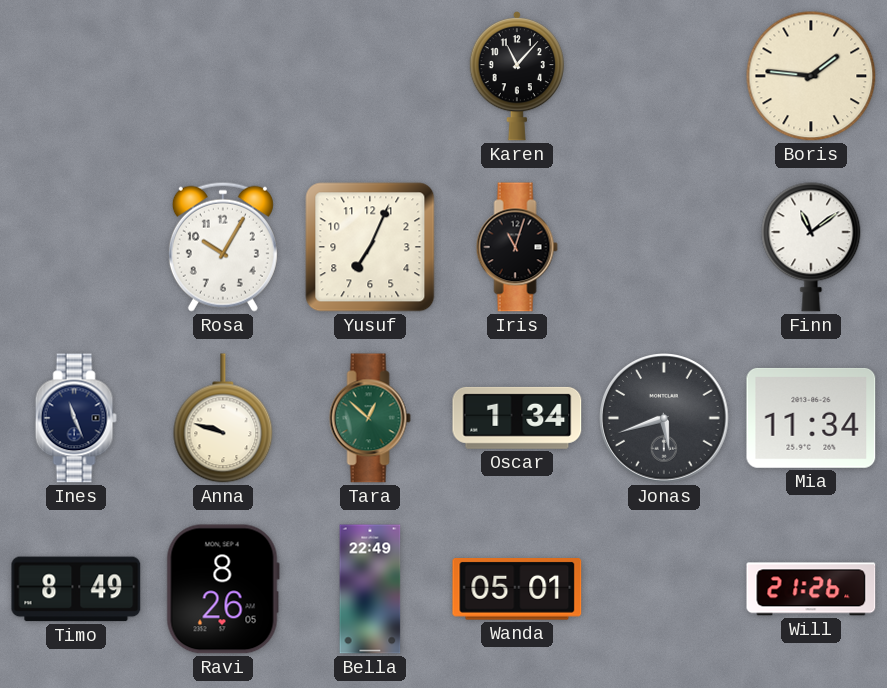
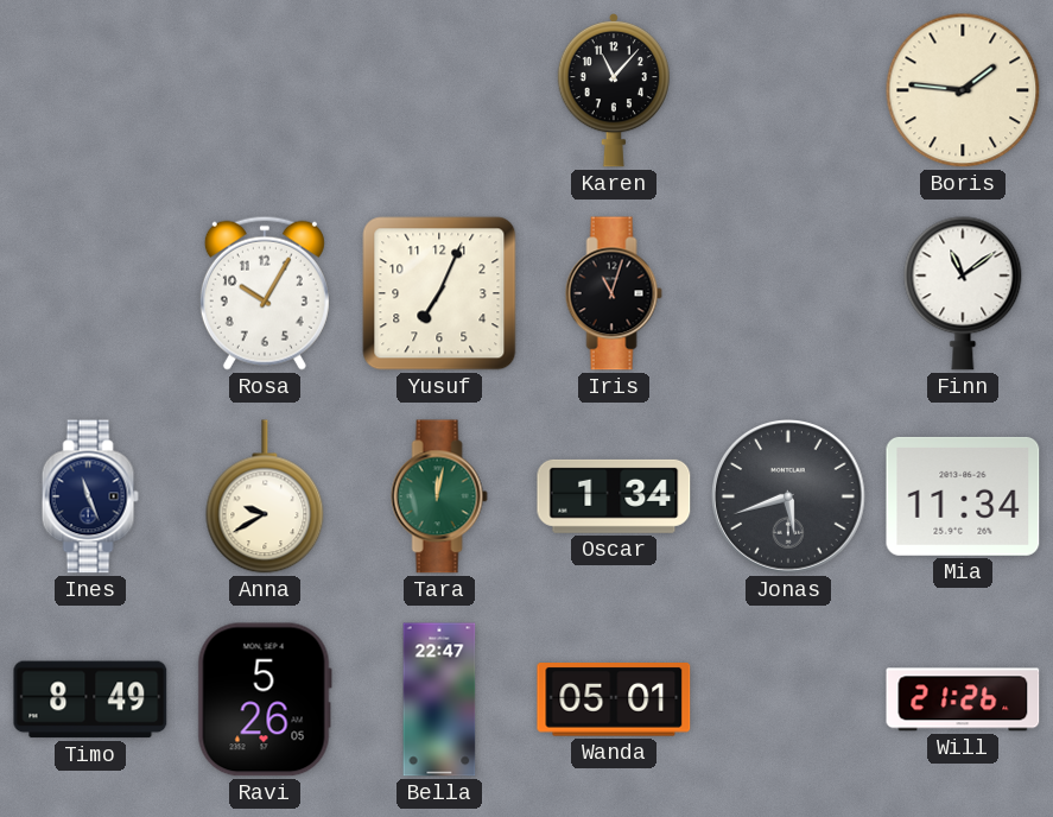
Anna: 9:48 -> 9:40 (265, 496)
Tara: 12:52 -> 12:02 (439, 496)
Ravi: 8:26 -> 5:26 (265, 699)
Bella: 22:49 -> 22:47 (439, 699)
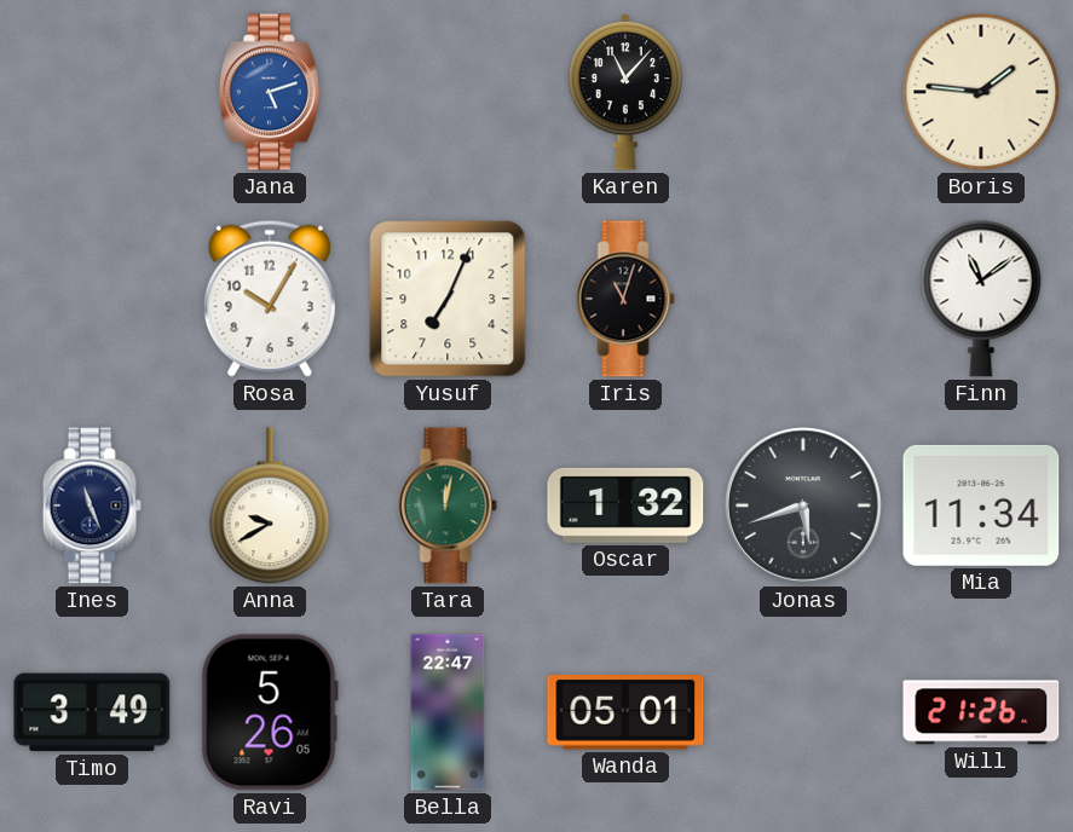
Jana: none -> 5:12 (270, 92)
Oscar: 1:34 -> 1:32 (625, 505)
Timo: 8:49 -> 3:49 (92, 712)
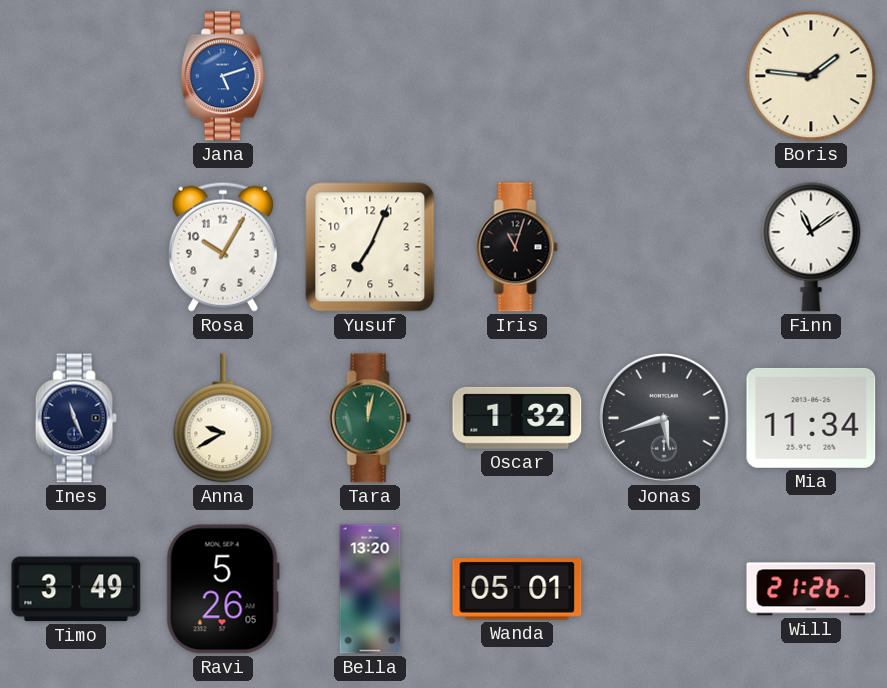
Karen: 11:07 -> none (625, 92)
Bella: 22:47 -> 13:20 (370, 589)
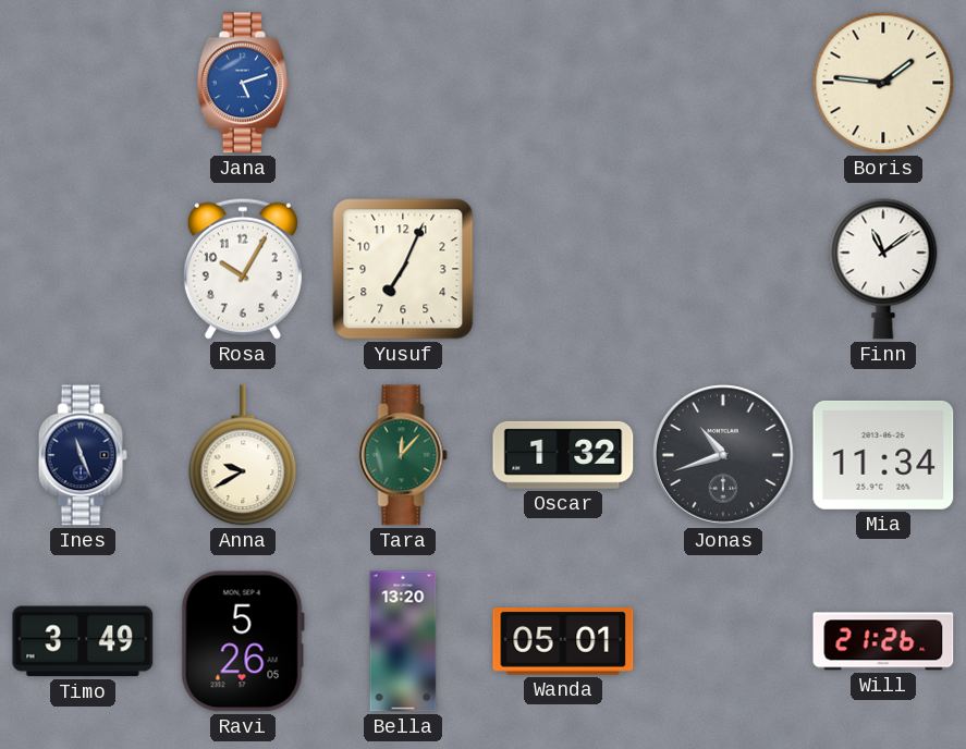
Iris: 11:03 -> none (517, 247)
Tara: 12:02 -> 12:07 (403, 455)
Jonas: 5:42 -> 10:42 (723, 455)
